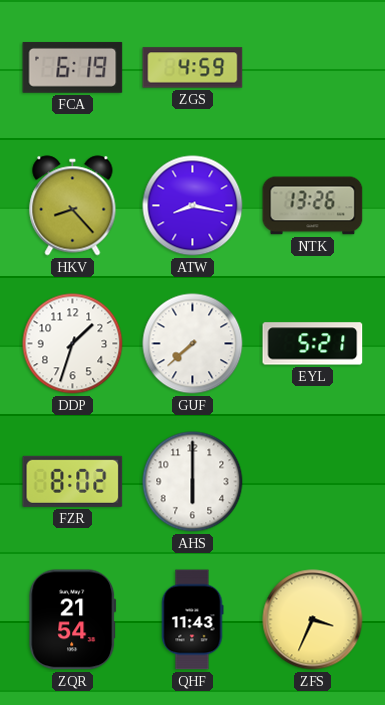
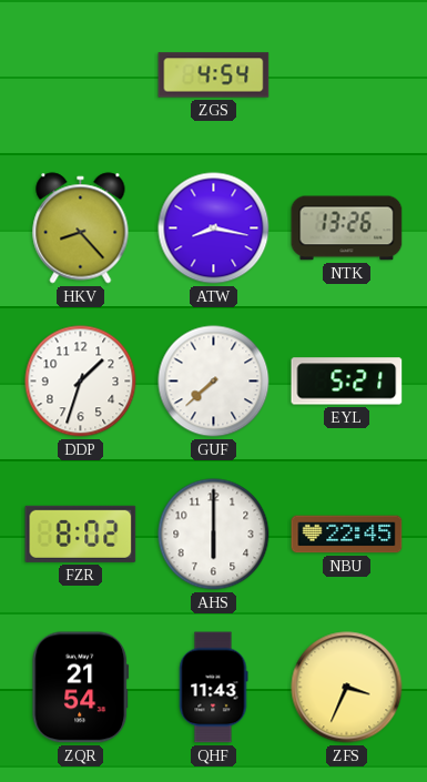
FCA: 6:19 -> none (73, 67)
ZGS: 4:59 -> 4:54 (214, 75)
NBU: none -> 22:45 (347, 535)
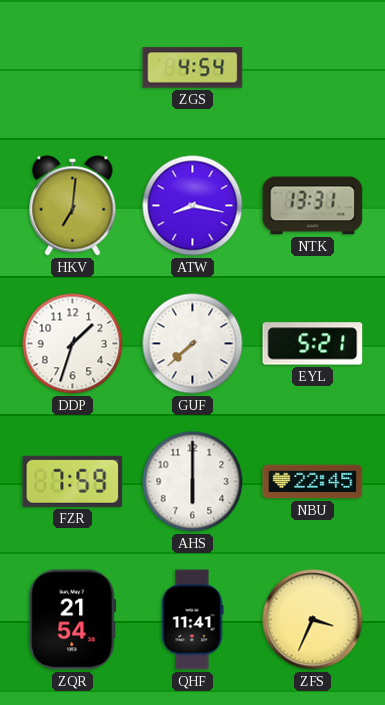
HKV: 8:23 -> 7:01 (73, 206)
NTK: 13:26 -> 13:31 (313, 206)
FZR: 8:02 -> 7:59 (73, 481)
QHF: 11:43 -> 11:41 (192, 620)
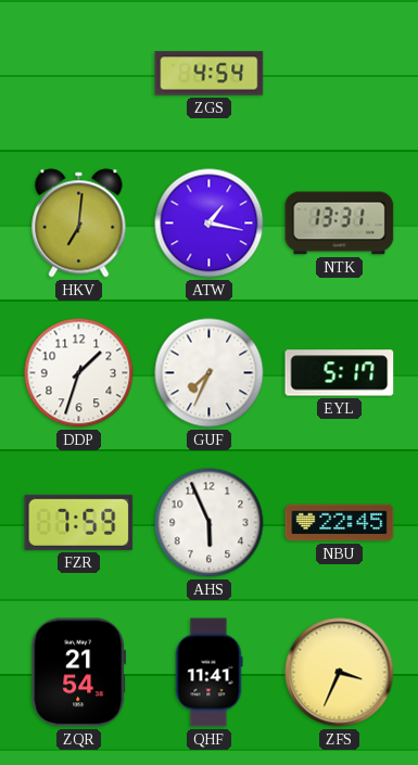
ATW: 8:17 -> 1:17 (210, 224)
GUF: 7:38 -> 7:34 (210, 373)
EYL: 5:21 -> 5:17 (340, 373)
AHS: 6:00 -> 5:56 (210, 523)
